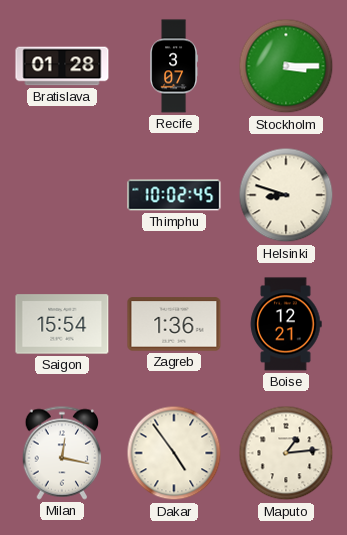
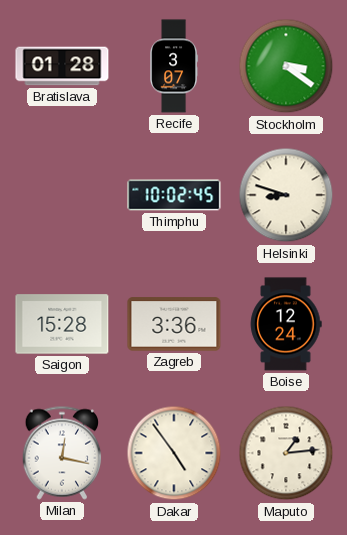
Stockholm: 3:15 -> 3:21 (286, 66)
Saigon: 15:54 -> 15:28 (62, 324)
Zagreb: 1:36 -> 3:36 (174, 324)
Boise: 12:21 -> 12:24 (286, 324)
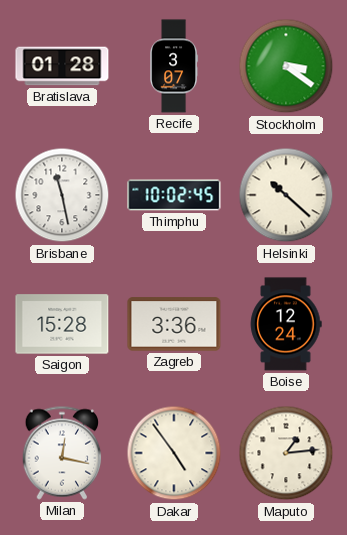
Brisbane: none -> 11:28 (62, 195)
Helsinki: 8:48 -> 10:22 (286, 195)
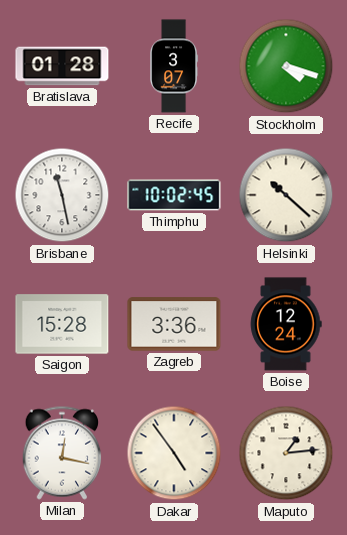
Stockholm: 3:21 -> 4:18 (286, 66)
